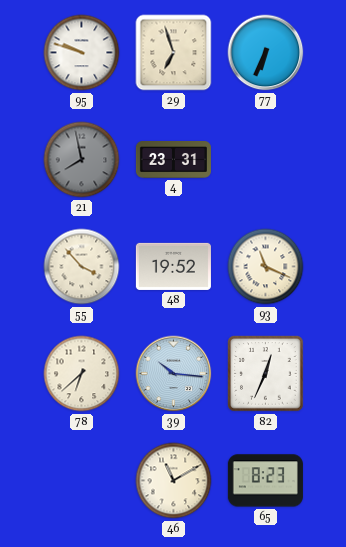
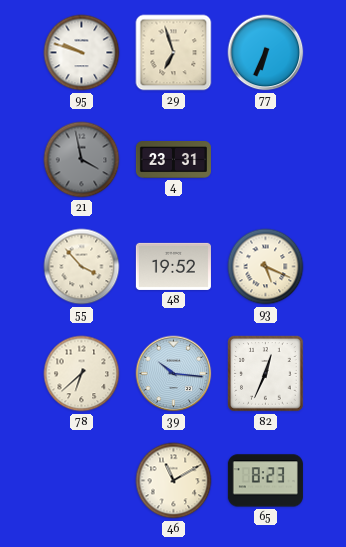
21: 7:58 -> 3:58 (82, 160)
93: 11:19 -> 5:19 (266, 267)
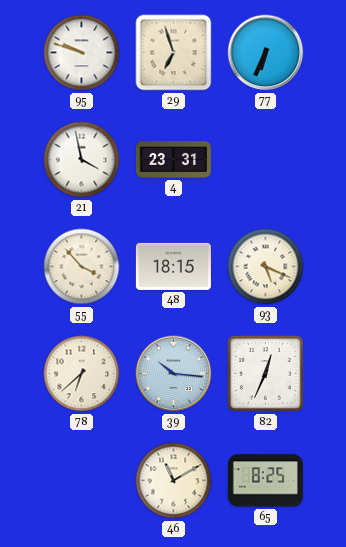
21 dial: grey -> white (82, 160)
48: 19:52 -> 18:15 (173, 266)
65: 8:23 -> 8:25 (265, 481)
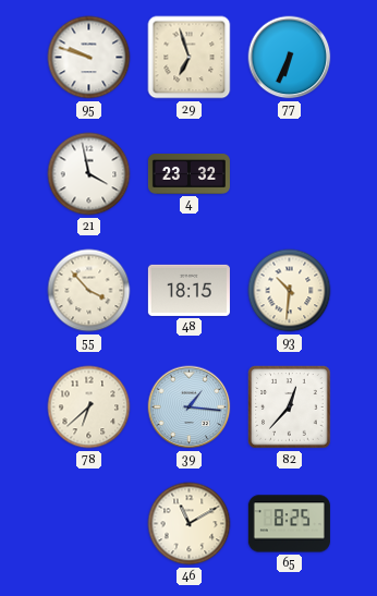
4: 23:31 -> 23:32 (188, 174)
93: 5:19 -> 10:31 (290, 291)
39: 10:16 -> 1:16 (190, 408)
82: 12:34 -> 12:37 (290, 408)
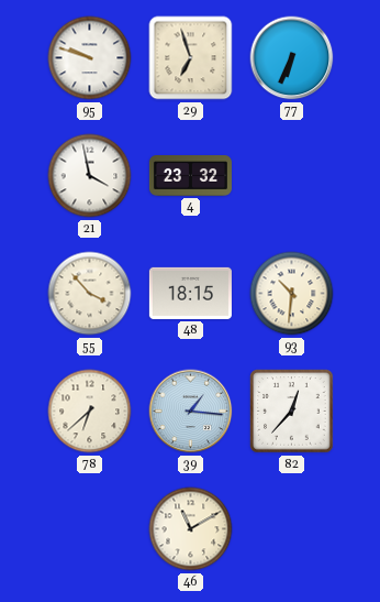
65: 8:25 -> none (289, 524)
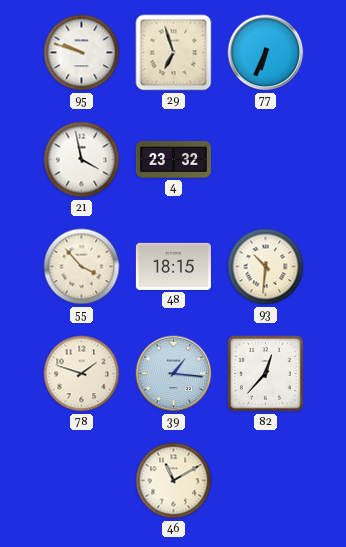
78: 6:38 -> 1:48 (82, 374)
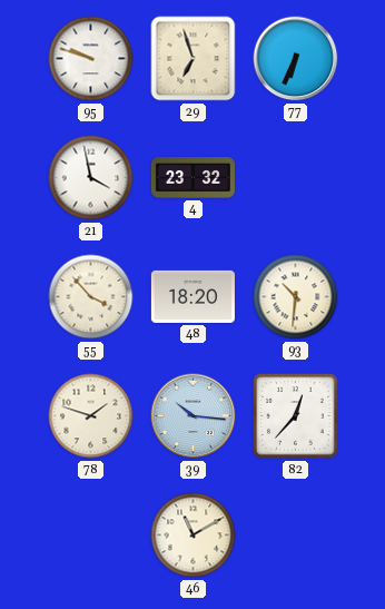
48: 18:15 -> 18:20 (192, 296)
39: 1:16 -> 10:16 (194, 416)
